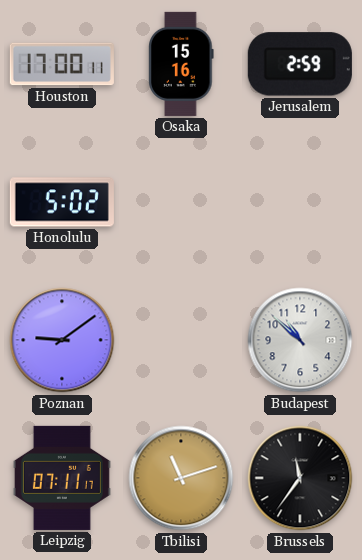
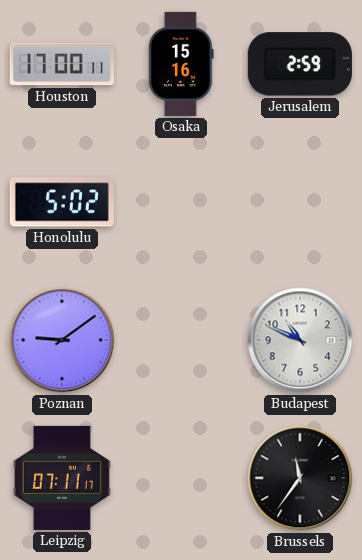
Budapest: 10:52 -> 10:49 (300, 340)
Tbilisi: 11:12 -> none (181, 478)
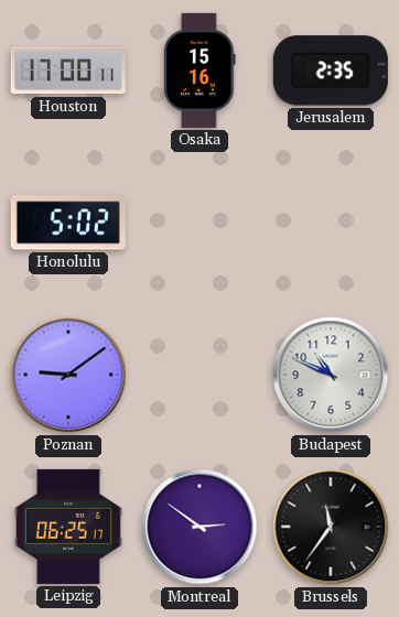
Jerusalem: 2:59 -> 2:35 (331, 71)
Leipzig: 07:11 -> 06:25 (68, 527)
Montreal: none -> 2:51 (199, 527)
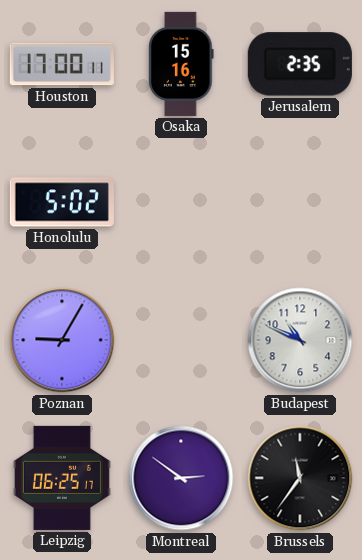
Poznan: 9:09 -> 9:05 (62, 340)
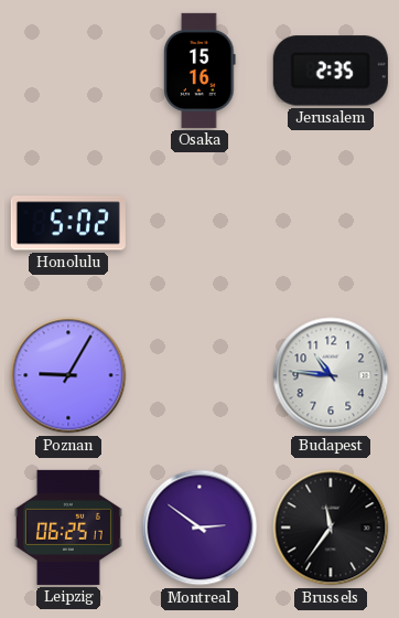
Houston: 17:00 -> none (62, 64)
Budapest: 10:49 -> 10:46 (331, 375)
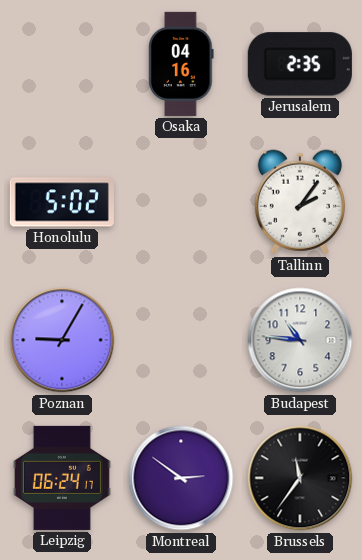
Osaka: 15:16 -> 04:16 (181, 64)
Tallinn: none -> 2:06 (300, 202)
Leipzig: 06:25 -> 06:24 (62, 478)
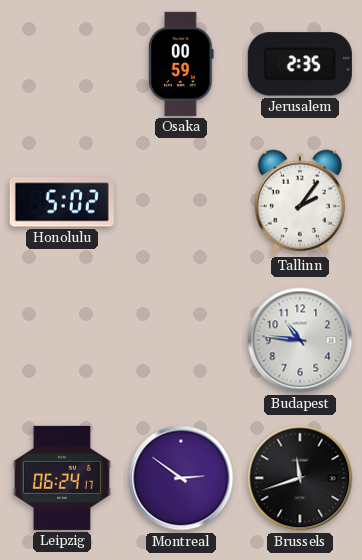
Osaka: 04:16 -> 00:59 (181, 64)
Poznan: 9:05 -> none (62, 340)
Brussels: 11:36 -> 11:42 (300, 478)
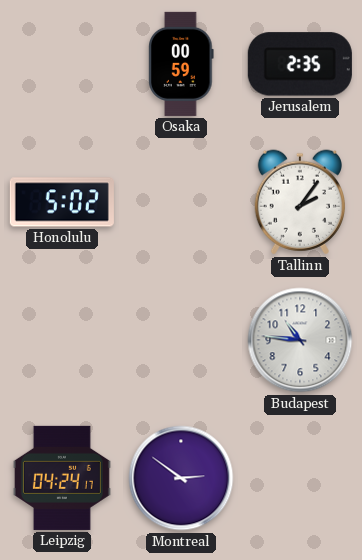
Leipzig: 06:24 -> 04:24 (62, 478)
Brussels: 11:42 -> none (300, 478)
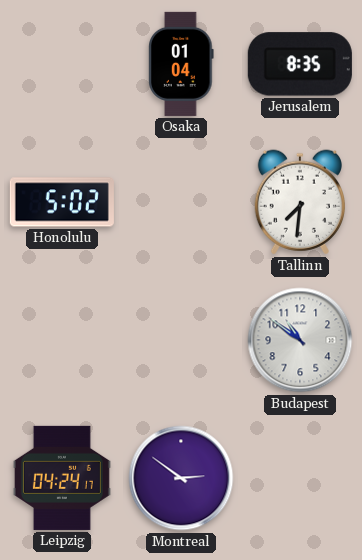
Osaka: 00:59 -> 01:04 (181, 64)
Jerusalem: 2:35 -> 8:35 (300, 64)
Tallinn: 2:06 -> 7:31 (300, 202)
Budapest: 10:46 -> 10:51 (300, 340)
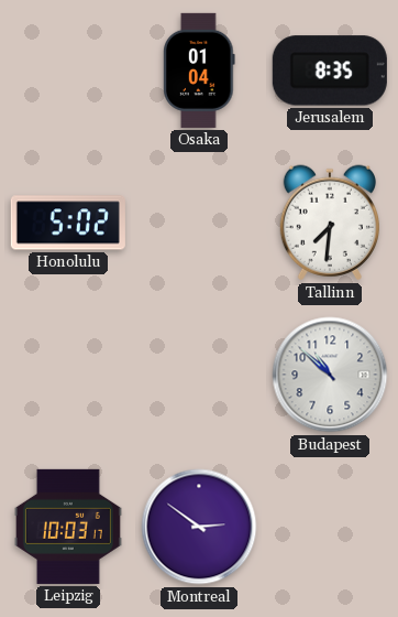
Budapest: 10:51 -> 10:52 (330, 375)
Leipzig: 04:24 -> 10:03 (68, 527)
